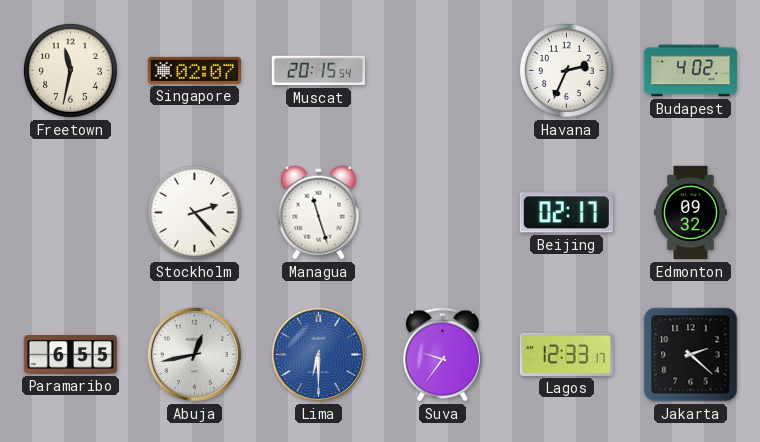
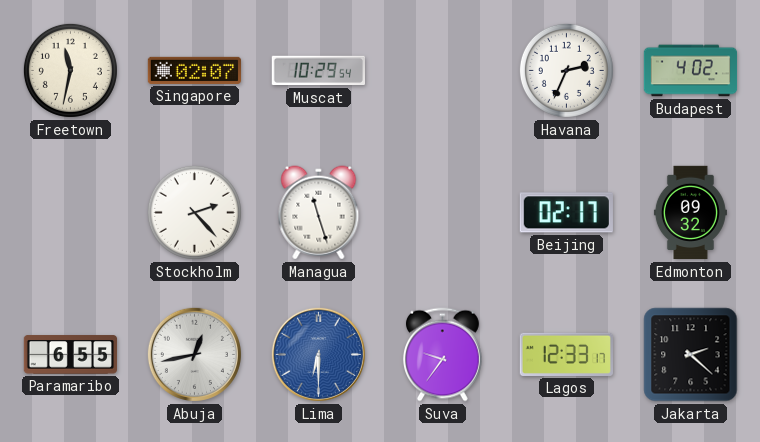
Muscat: 20:15 -> 10:29 (318, 71)
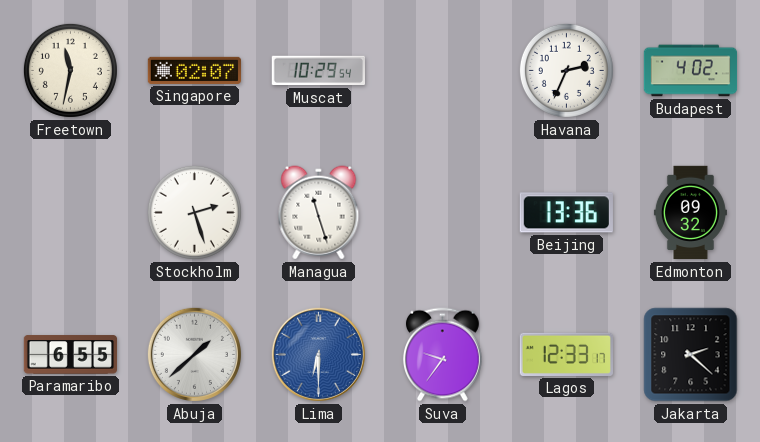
Stockholm: 2:23 -> 2:27 (194, 212)
Beijing: 02:17 -> 13:36 (566, 213)
Abuja: 12:43 -> 1:38 (194, 354)
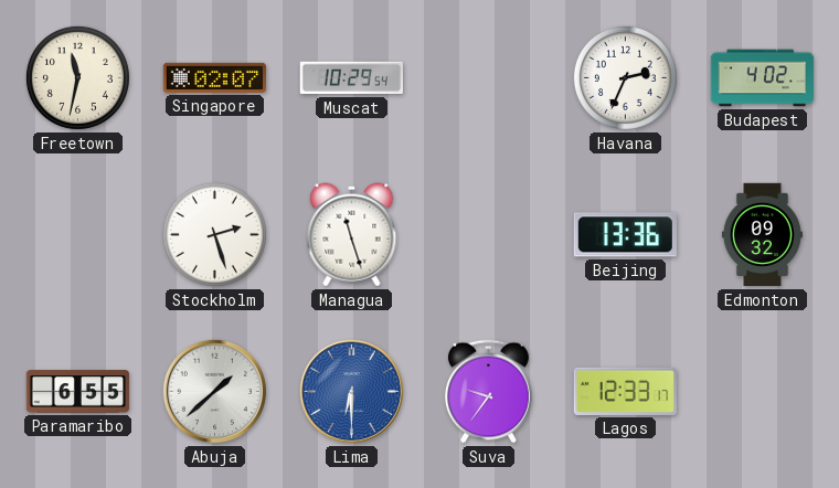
Jakarta: 2:22 -> none (691, 355)
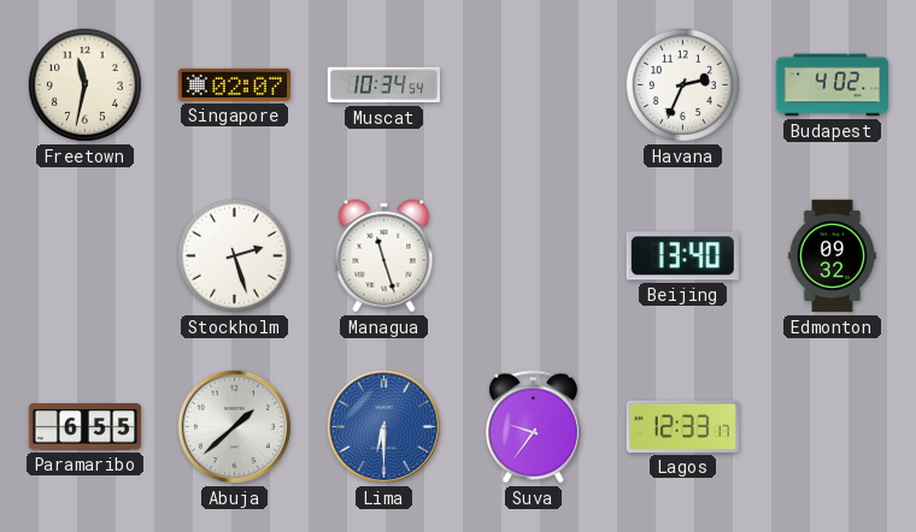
Muscat: 10:29 -> 10:34 (383, 85)
Beijing: 13:36 -> 13:40 (682, 256)
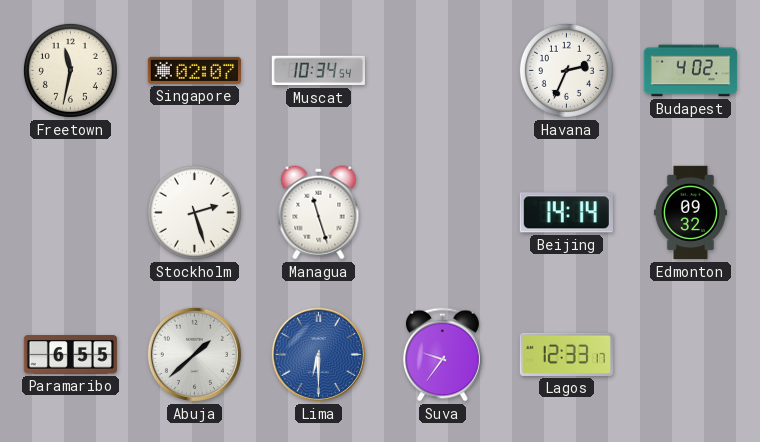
Beijing: 13:40 -> 14:14 (566, 213)
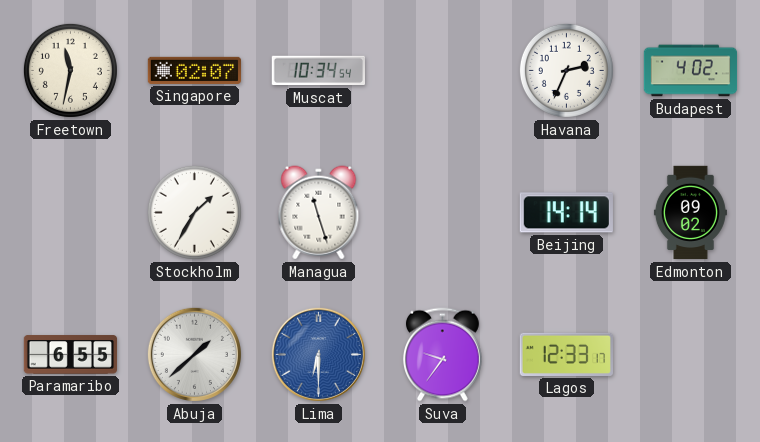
Stockholm: 2:27 -> 1:35 (194, 212)
Edmonton: 09:32 -> 09:02 (690, 213)
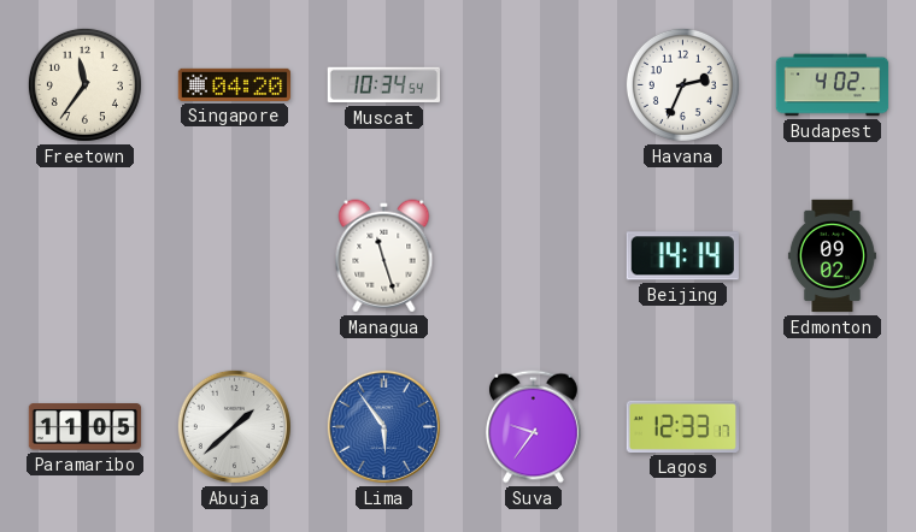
Freetown: 11:32 -> 11:36 (84, 84)
Singapore: 02:07 -> 04:20 (235, 84)
Stockholm: 1:35 -> none (194, 212)
Paramaribo: 6:55 -> 11:05 (86, 427)
Lima: 6:30 -> 5:54 (383, 426)
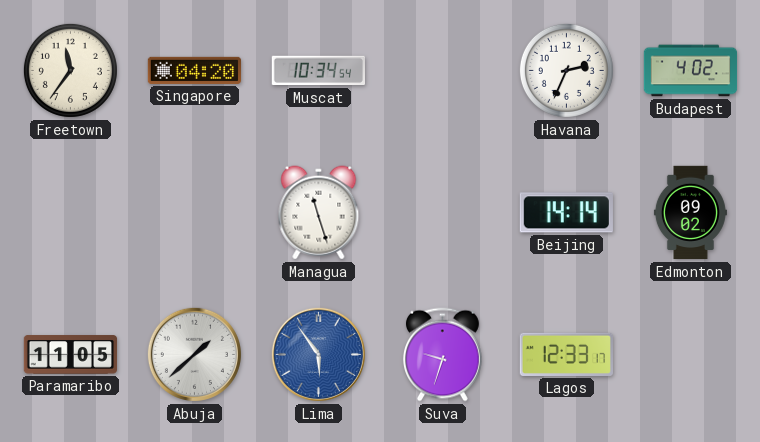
Suva: 9:36 -> 9:33 (442, 355)
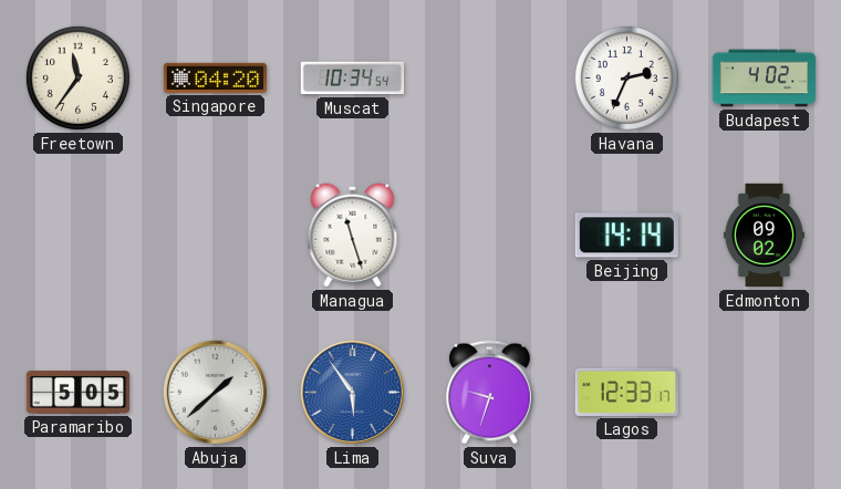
Paramaribo: 11:05 -> 5:05 (79, 393)
